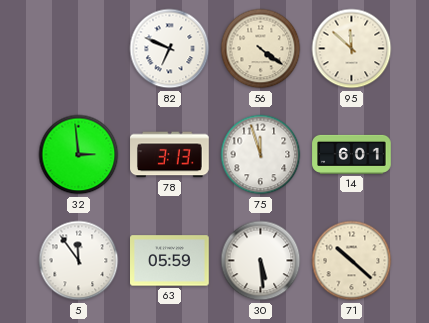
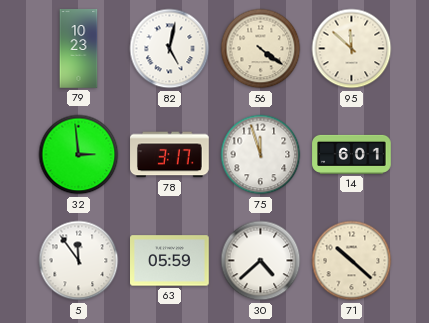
79: none -> 10:23 (79, 49)
82: 6:49 -> 5:02 (170, 49)
78: 3:13 -> 3:17 (170, 155)
30: 5:29 -> 4:38 (261, 261)
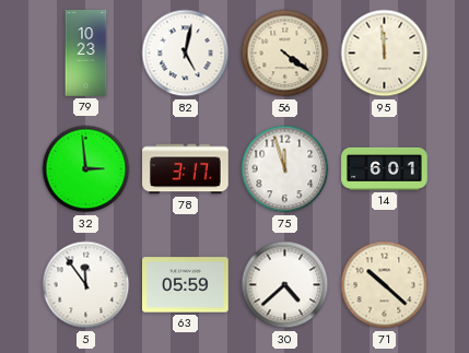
95: 11:52 -> 11:59 (385, 54)
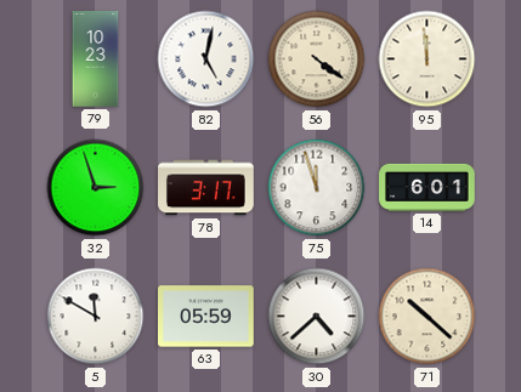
32: 2:59 -> 2:57 (96, 188)
5: 11:54 -> 11:50 (96, 317)
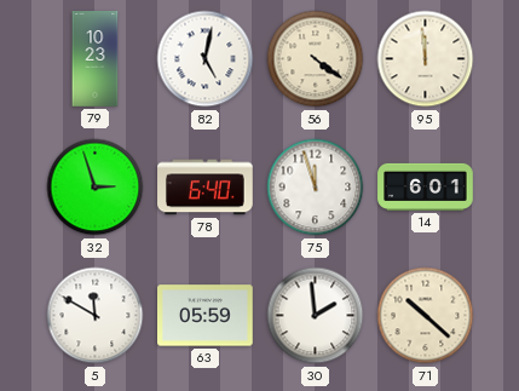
78: 3:17 -> 6:40 (206, 188)
30: 4:38 -> 1:59 (316, 316)
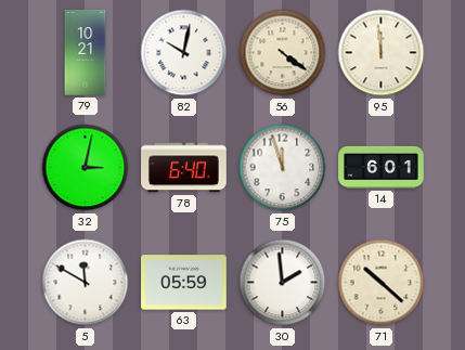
79: 10:23 -> 10:21 (86, 53)
82: 5:02 -> 10:02 (184, 53)
32: 2:57 -> 3:02 (86, 168)
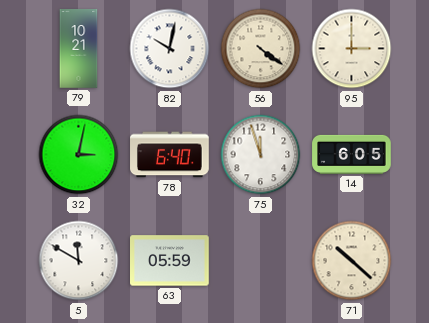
95: 11:59 -> 3:00 (352, 49)
14: 6:01 -> 6:05 (352, 154)
30: 1:59 -> none (283, 283)
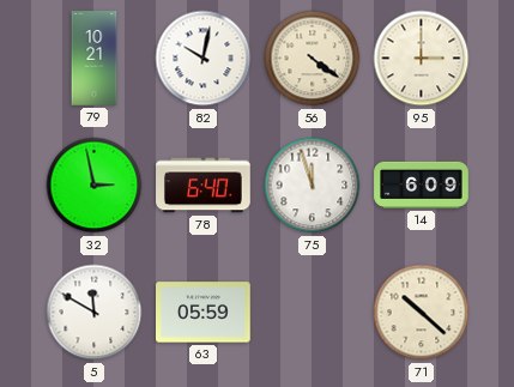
32: 3:02 -> 2:58 (95, 186)
14: 6:05 -> 6:09 (422, 185)
